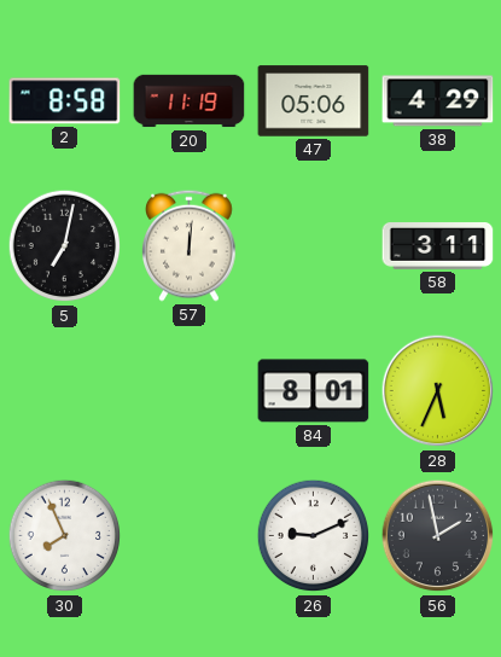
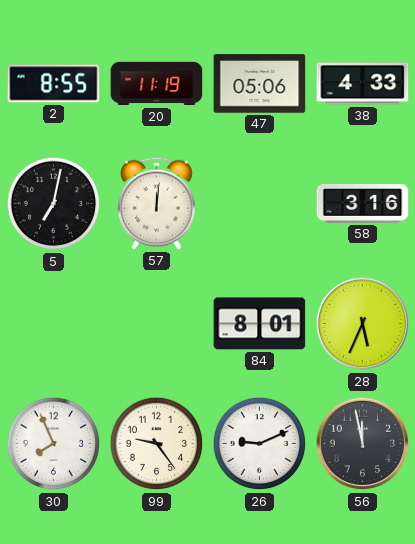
2: 8:58 -> 8:55 (54, 84)
38: 4:29 -> 4:33 (363, 84)
58: 3:11 -> 3:16 (363, 204)
99: none -> 9:24 (157, 444)
56: 1:58 -> 11:58 (363, 444)
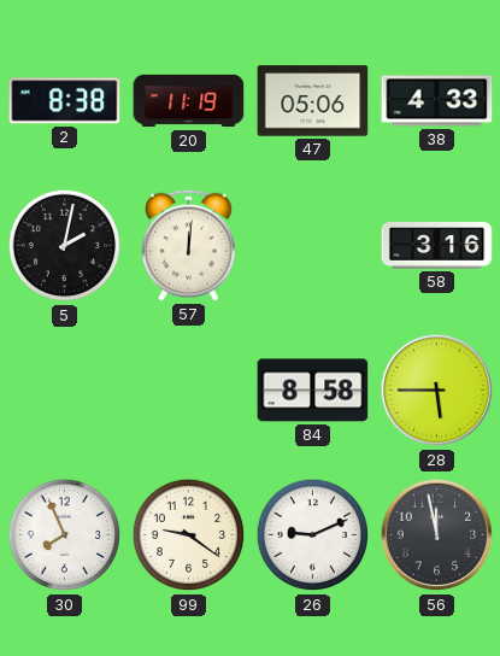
2: 8:55 -> 8:38 (65, 101)
5: 7:02 -> 2:02 (65, 246)
84: 8:01 -> 8:58 (313, 391)
28: 5:34 -> 5:45 (437, 391)
99: 9:24 -> 9:21 (189, 535)
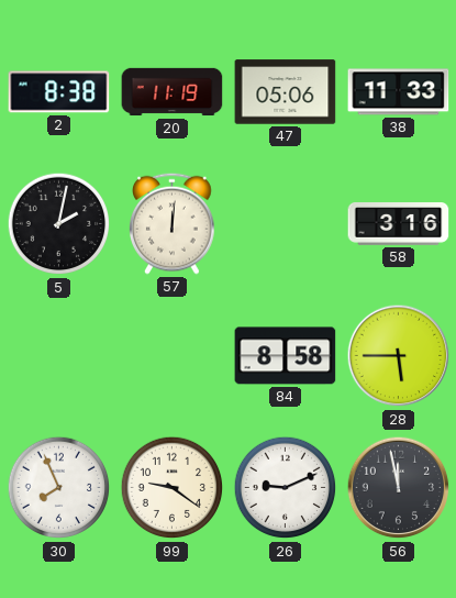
38: 4:33 -> 11:33 (399, 92)
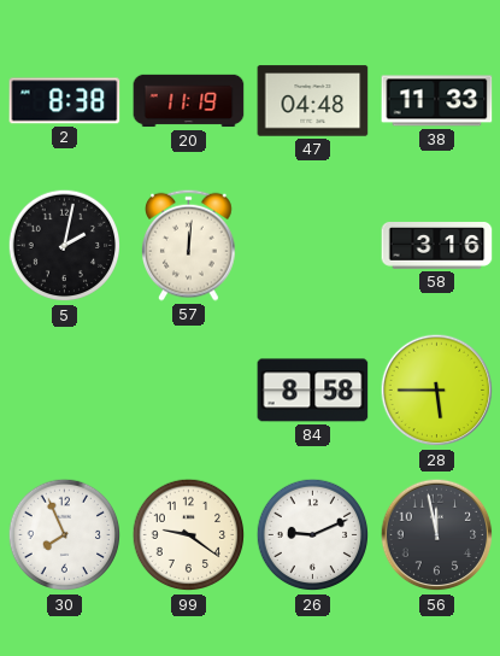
47: 05:06 -> 04:48 (313, 101)
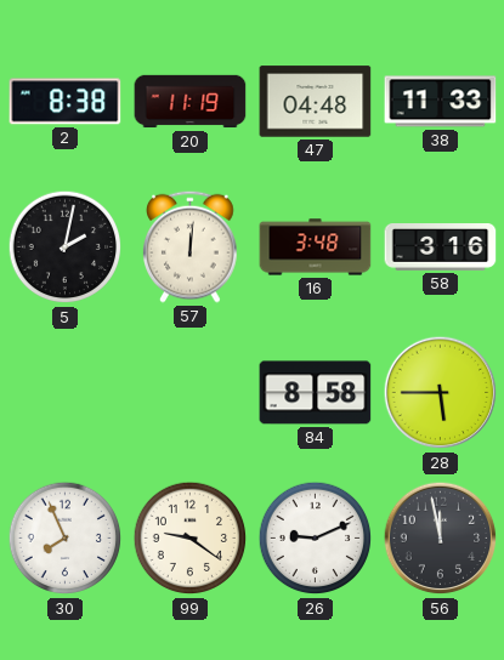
16: none -> 3:48 (316, 247)
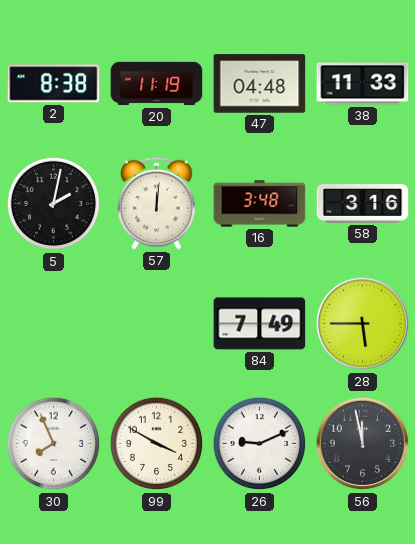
84: 8:58 -> 7:49 (260, 324)
99: 9:21 -> 3:50 (157, 444)
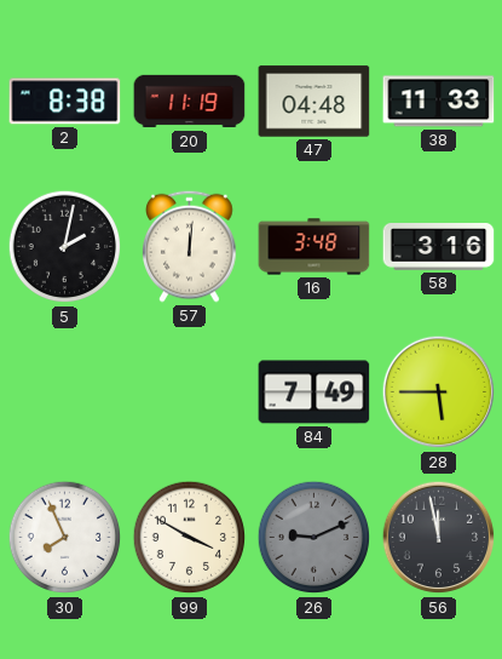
26 dial: white -> grey (315, 538)
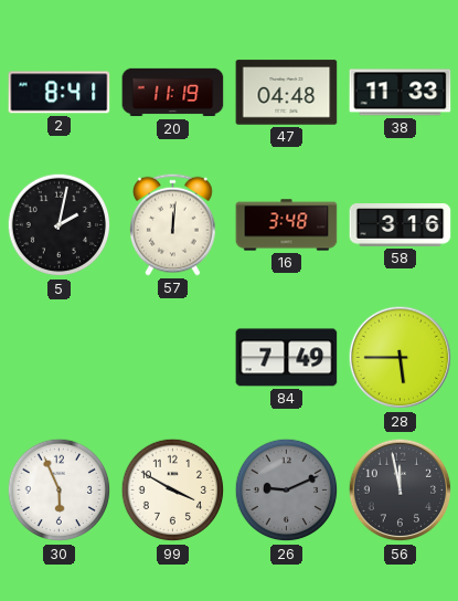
2: 8:38 -> 8:41 (60, 93)
30: 7:56 -> 5:56 (60, 491)
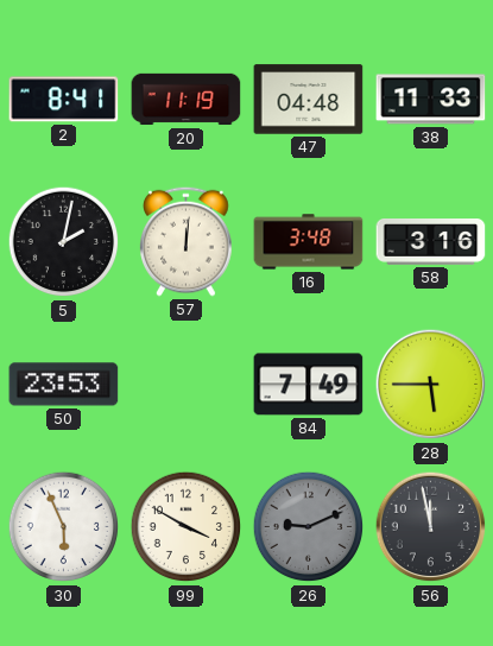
50: none -> 23:53 (64, 385)
